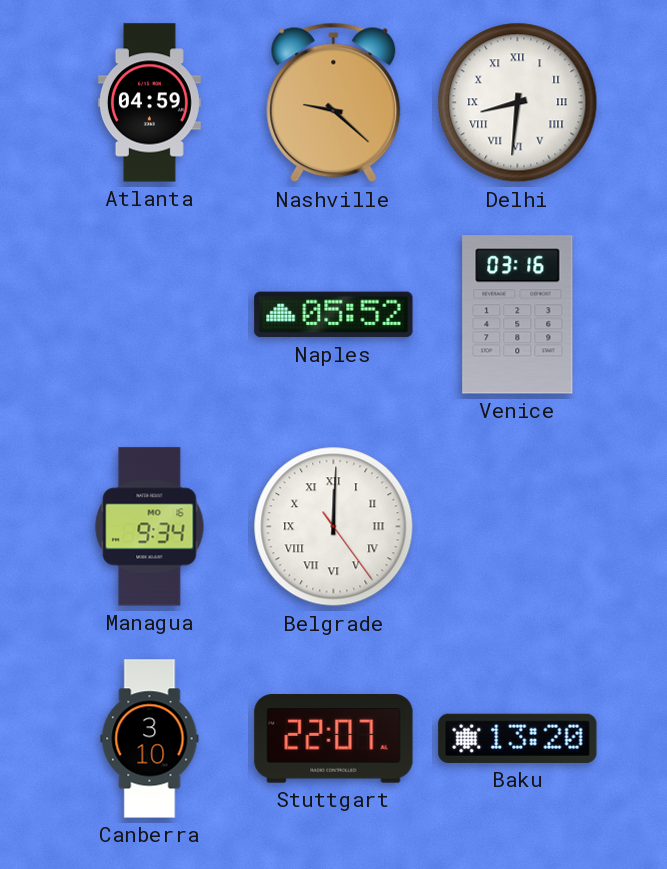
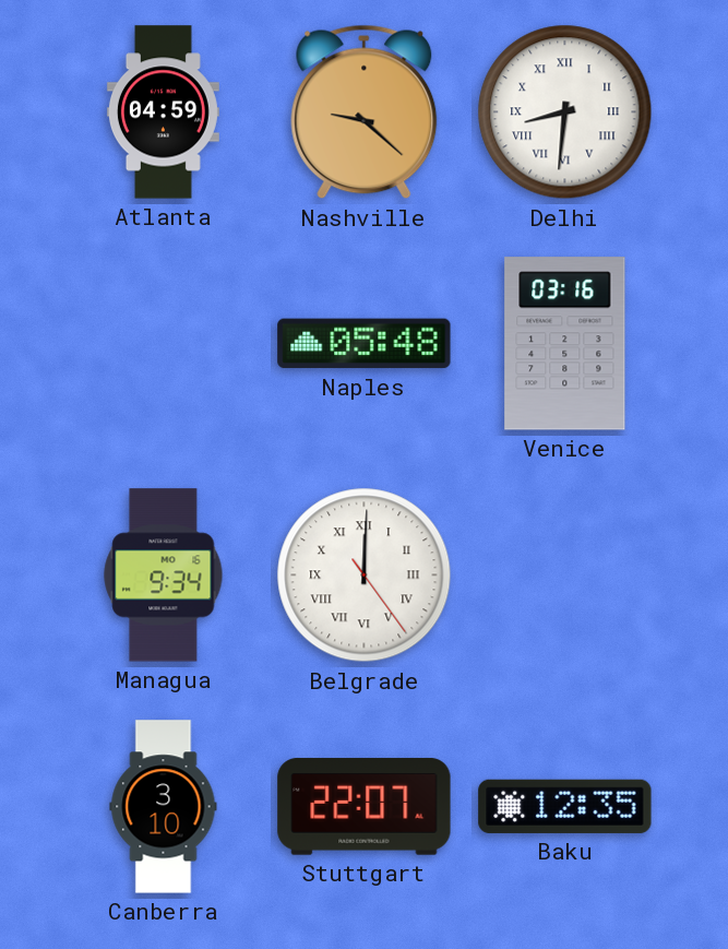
Naples: 05:52 -> 05:48 (365, 344)
Baku: 13:20 -> 12:35 (565, 806)
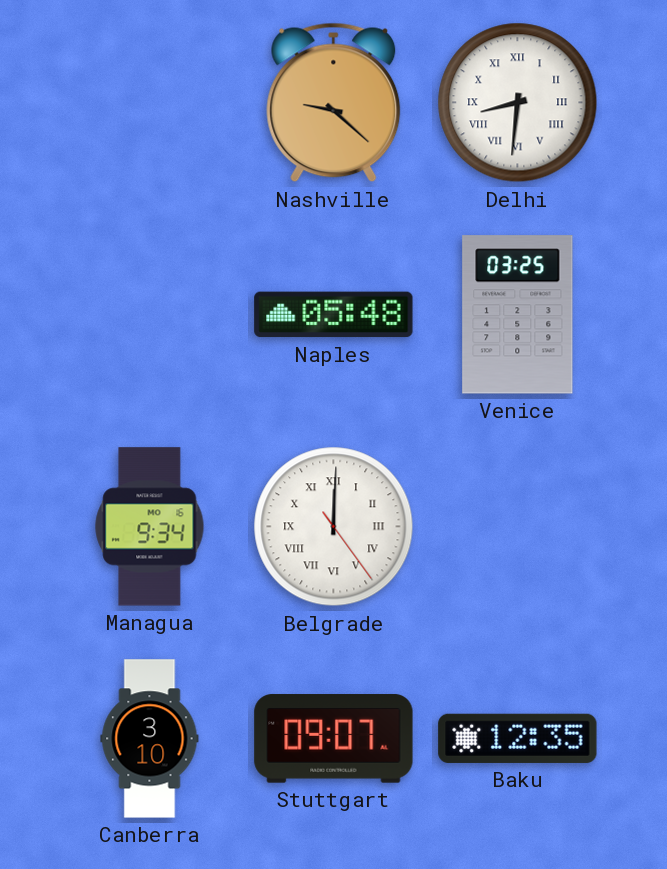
Atlanta: 04:59 -> none (163, 112)
Venice: 03:16 -> 03:25 (518, 315)
Stuttgart: 22:07 -> 09:07 (334, 739)
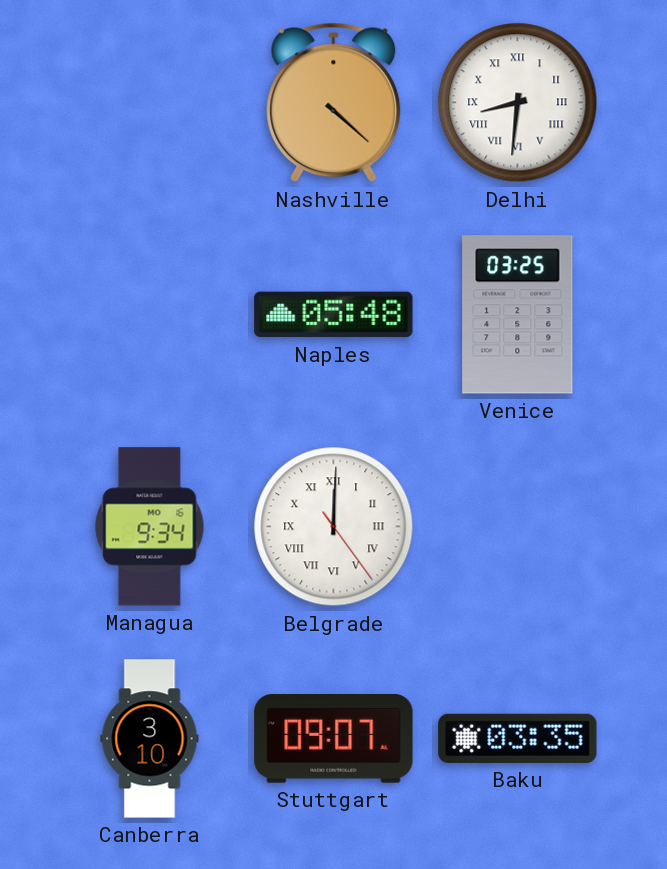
Nashville: 9:22 -> 4:22 (334, 103)
Baku: 12:35 -> 03:35 (518, 738)
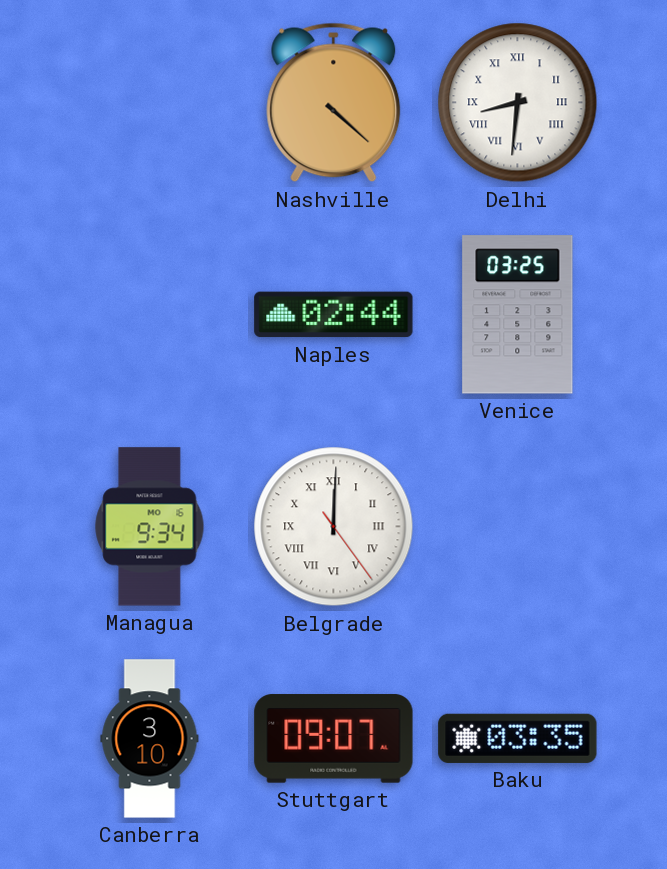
Naples: 05:48 -> 02:44 (334, 315)
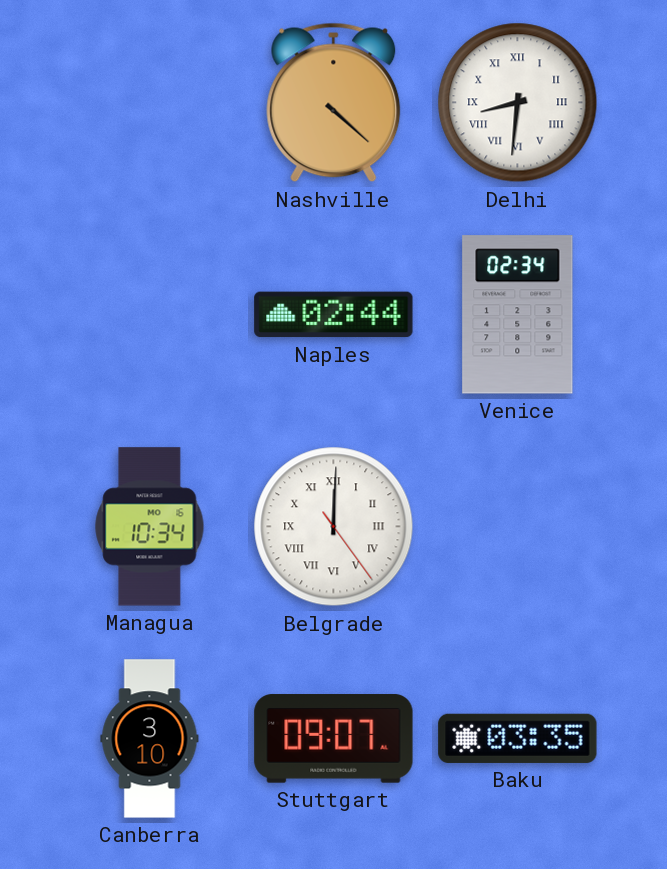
Venice: 03:25 -> 02:34 (518, 315)
Managua: 9:34 -> 10:34 (150, 527)
